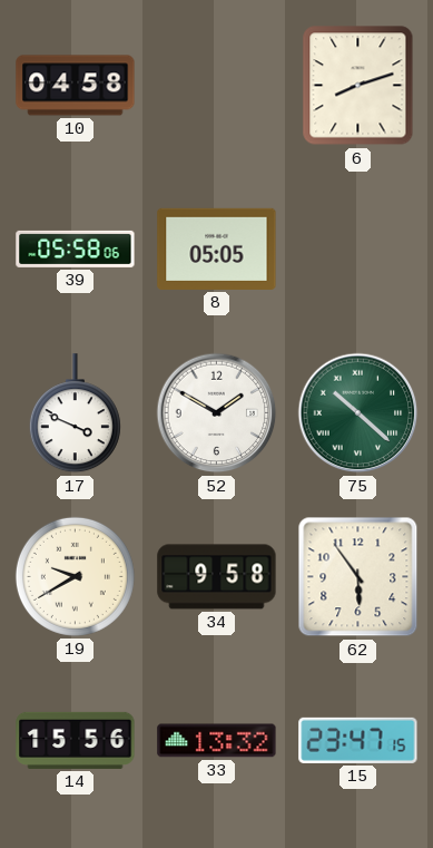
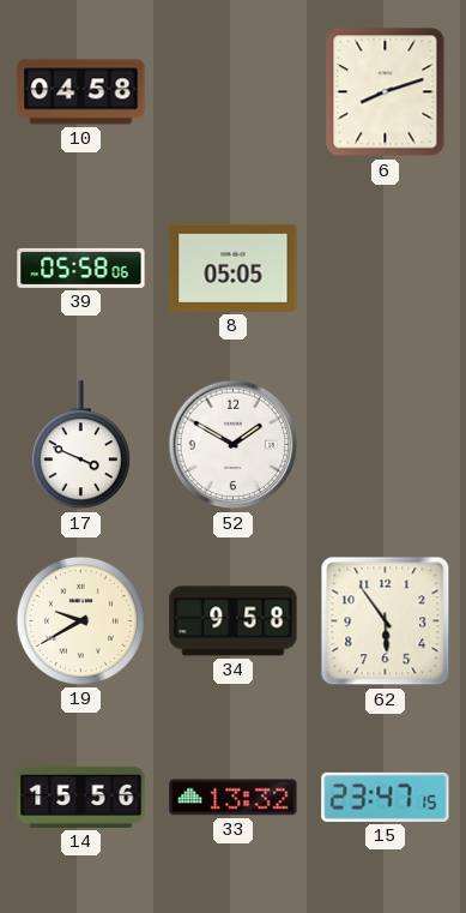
75: 10:22 -> none (358, 413)
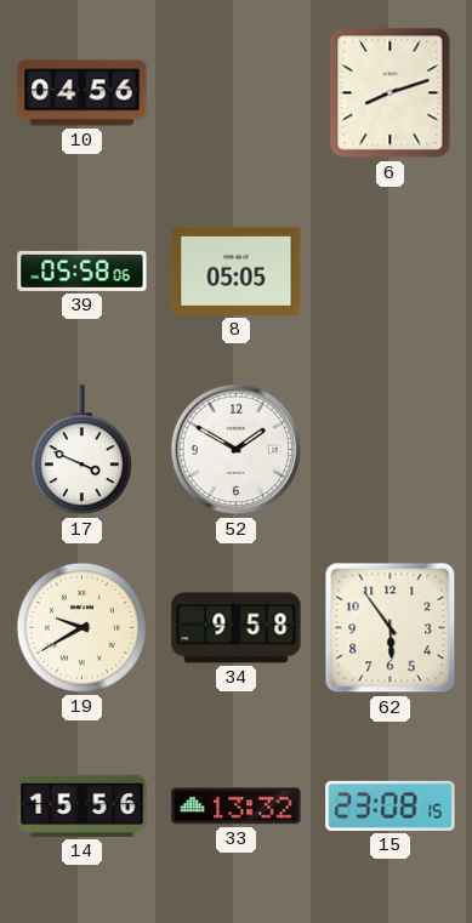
10: 04:58 -> 04:56 (83, 93)
15: 23:47 -> 23:08 (391, 805)
